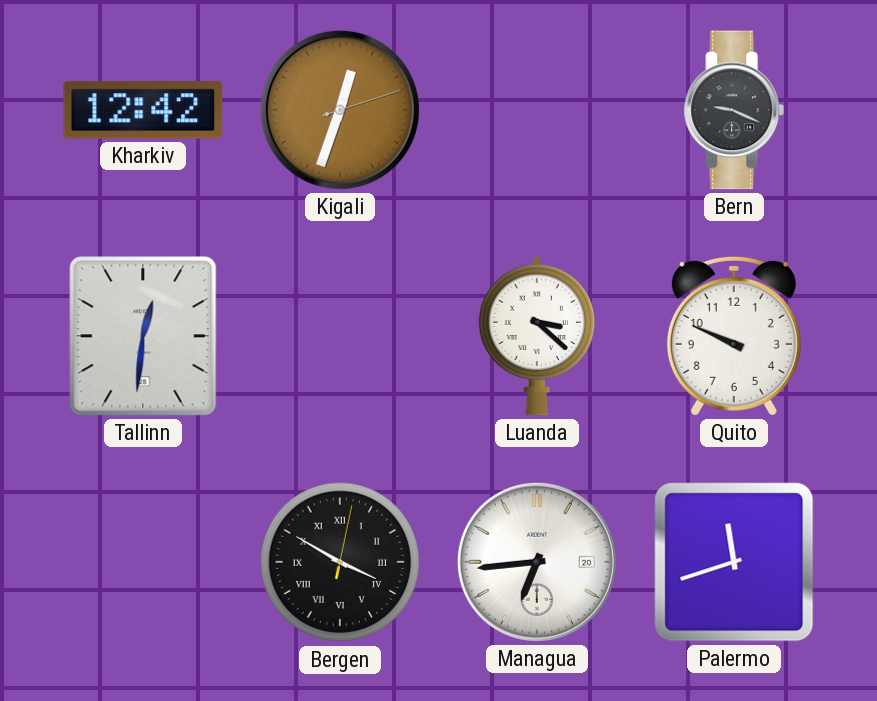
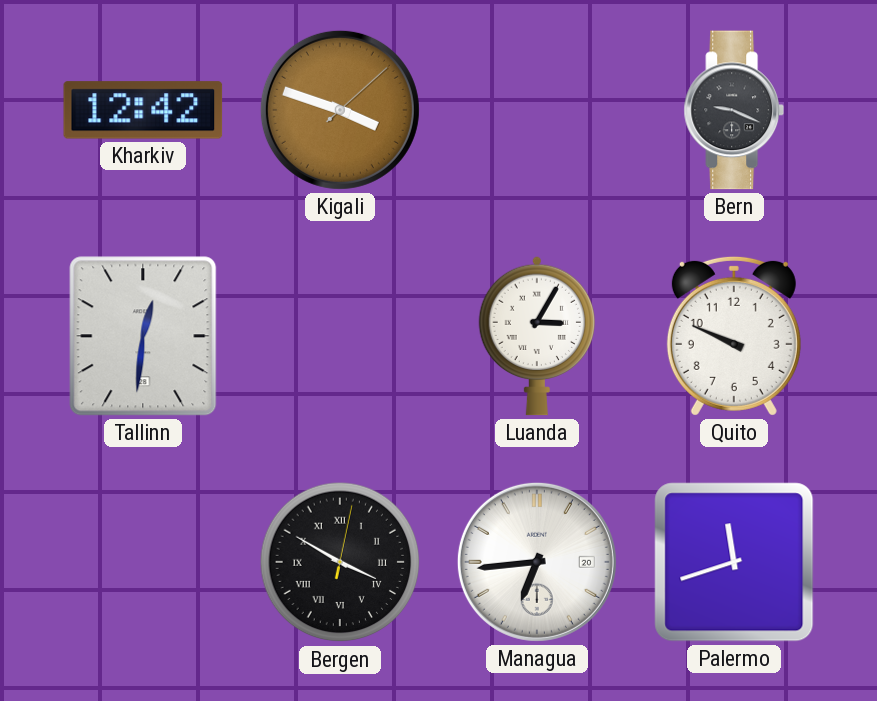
Kigali: 12:33 -> 3:48 (340, 110)
Luanda: 3:22 -> 3:05 (536, 336)
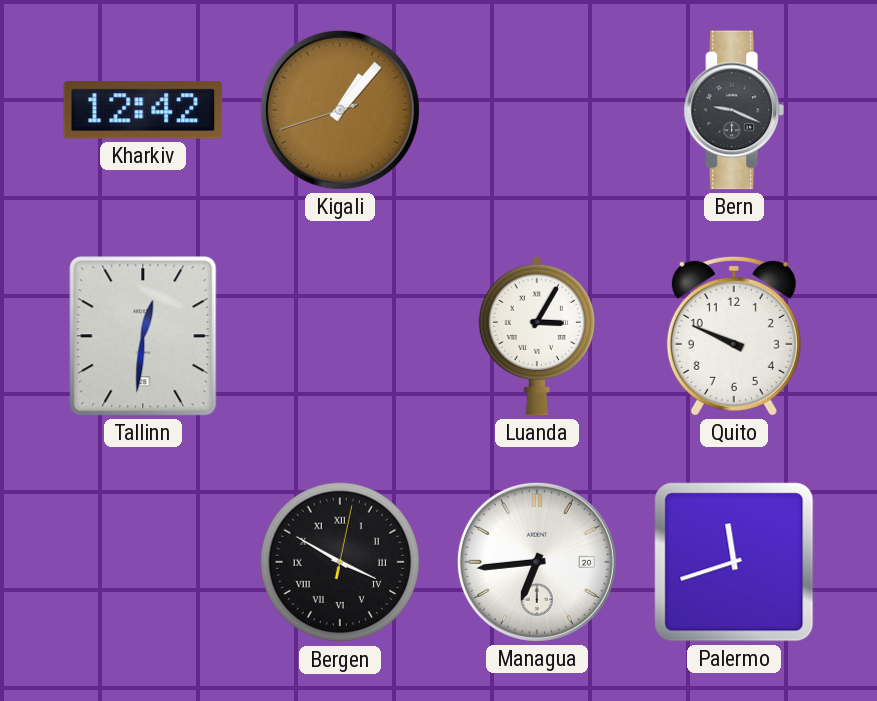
Kigali: 3:48 -> 1:06 (340, 110)
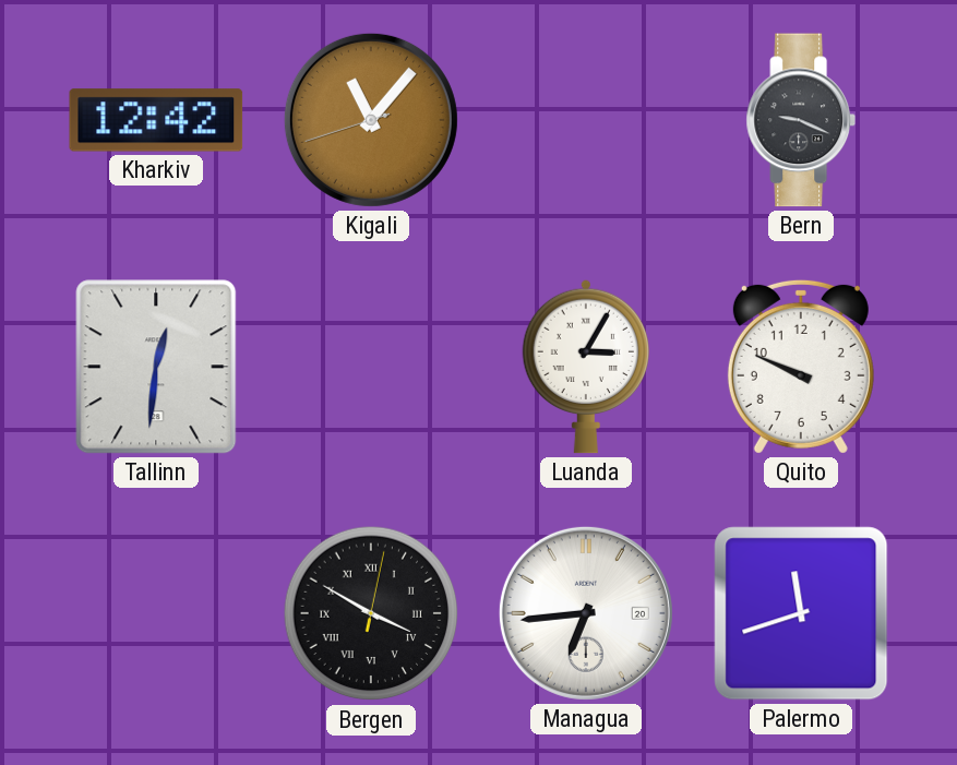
Kigali: 1:06 -> 11:06 (371, 120)
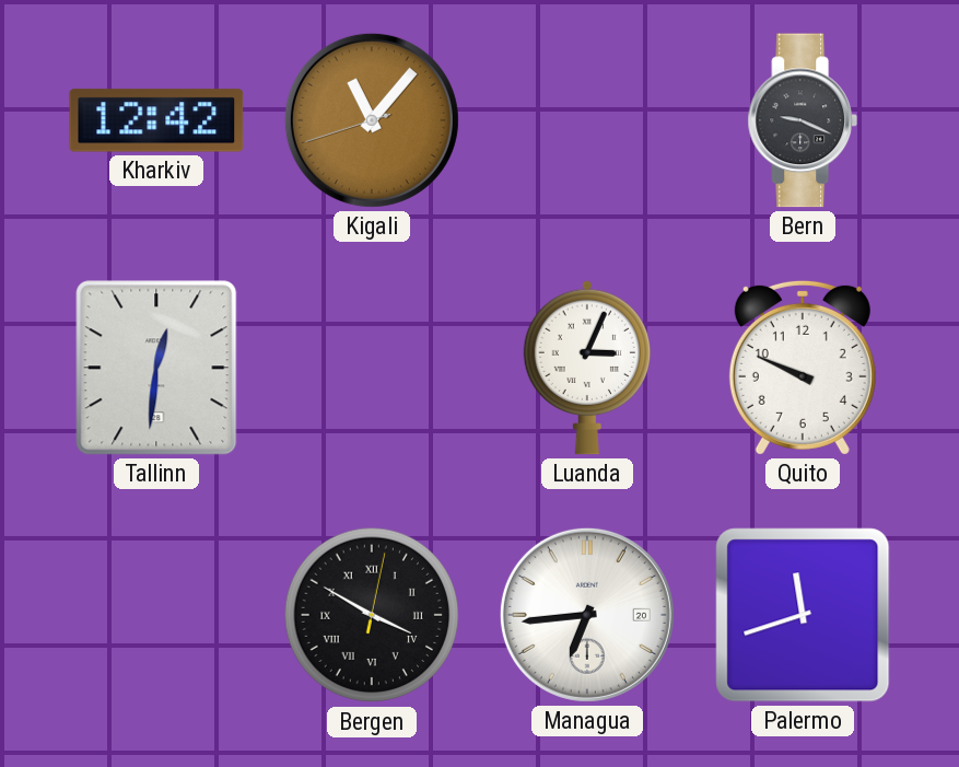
Luanda: 3:05 -> 3:04 (586, 368)
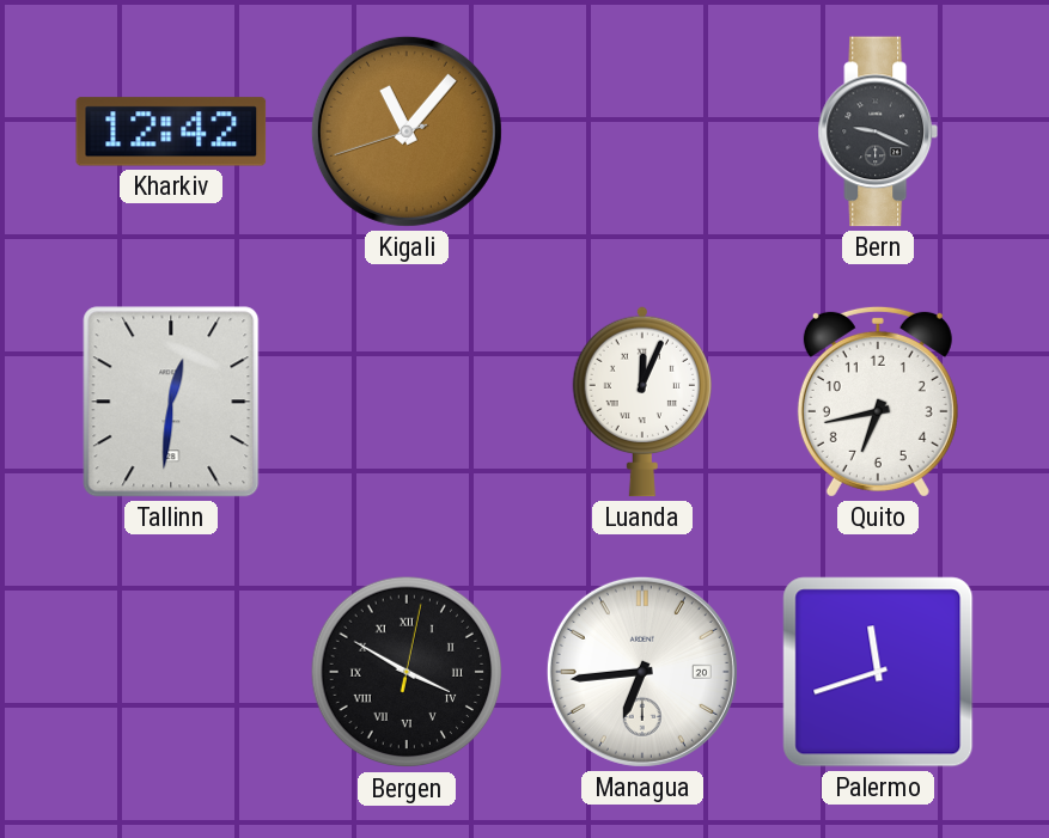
Luanda: 3:04 -> 12:04 (641, 402)
Quito: 9:49 -> 6:43 (878, 402)
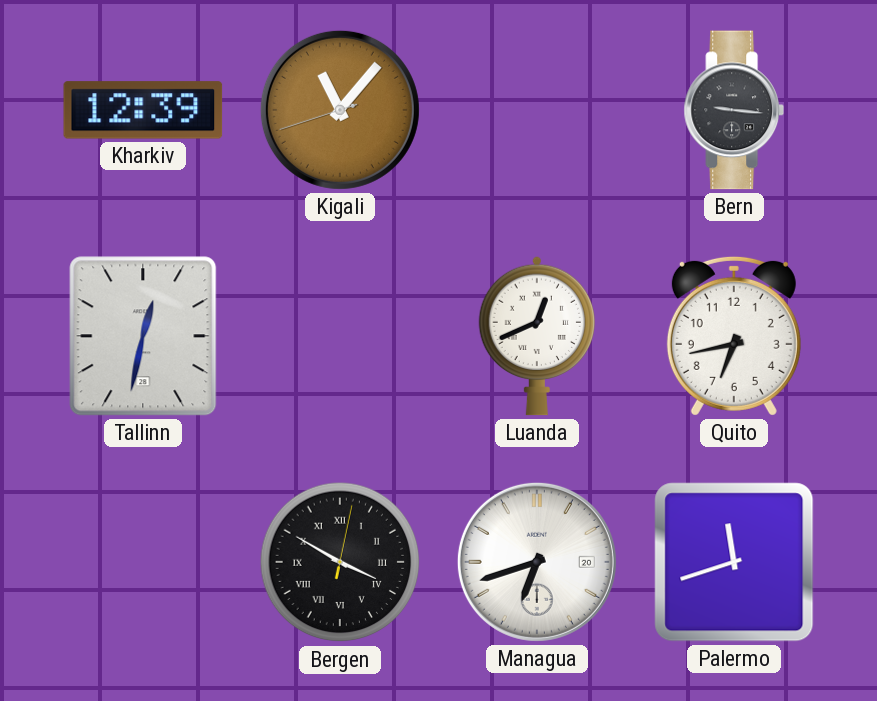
Kharkiv: 12:42 -> 12:39 (143, 110)
Bern: 9:19 -> 9:16 (734, 110)
Tallinn: 12:31 -> 12:32 (143, 336)
Luanda: 12:04 -> 12:41 (536, 336)
Managua: 6:44 -> 6:42 (537, 562)
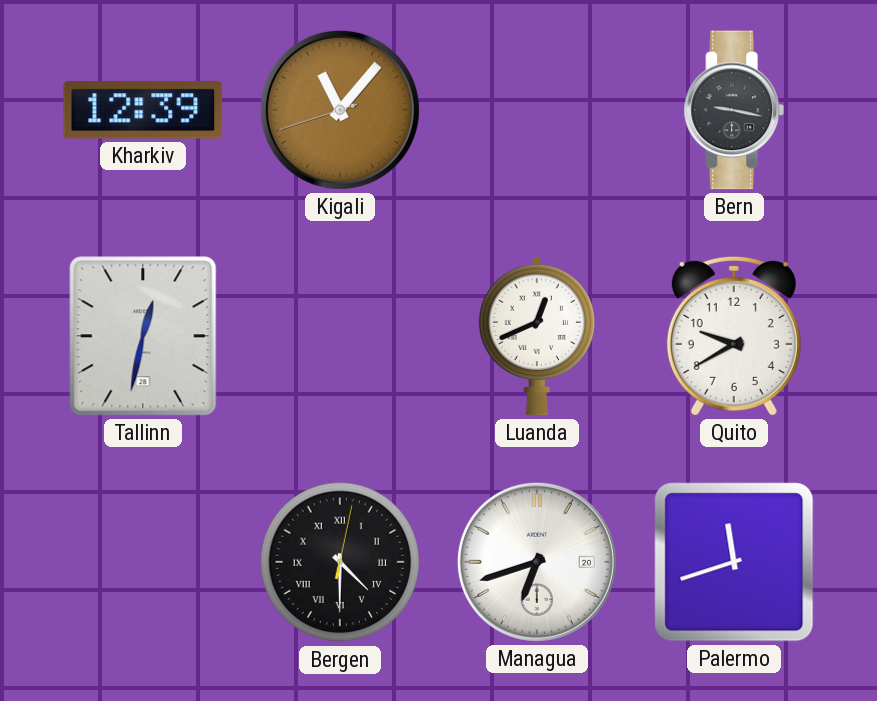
Bern: 9:16 -> 9:17 (734, 110)
Quito: 6:43 -> 9:40 (734, 336)
Bergen: 3:50 -> 4:30 (340, 562)
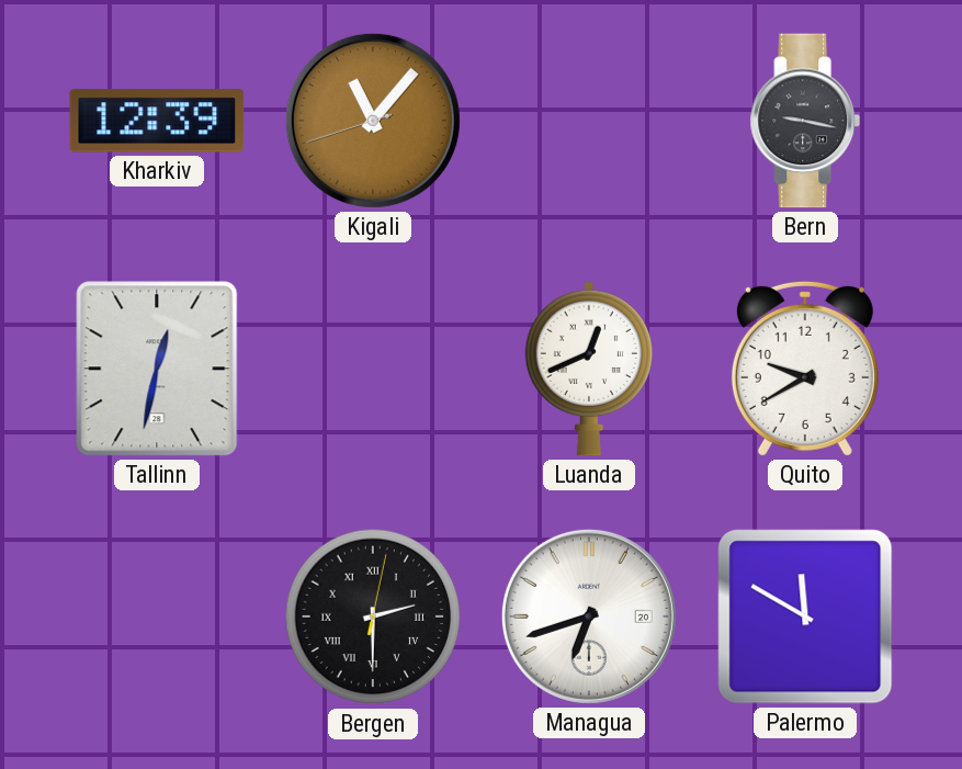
Bergen: 4:30 -> 2:30 (373, 617)
Palermo: 11:42 -> 11:50 (805, 617)
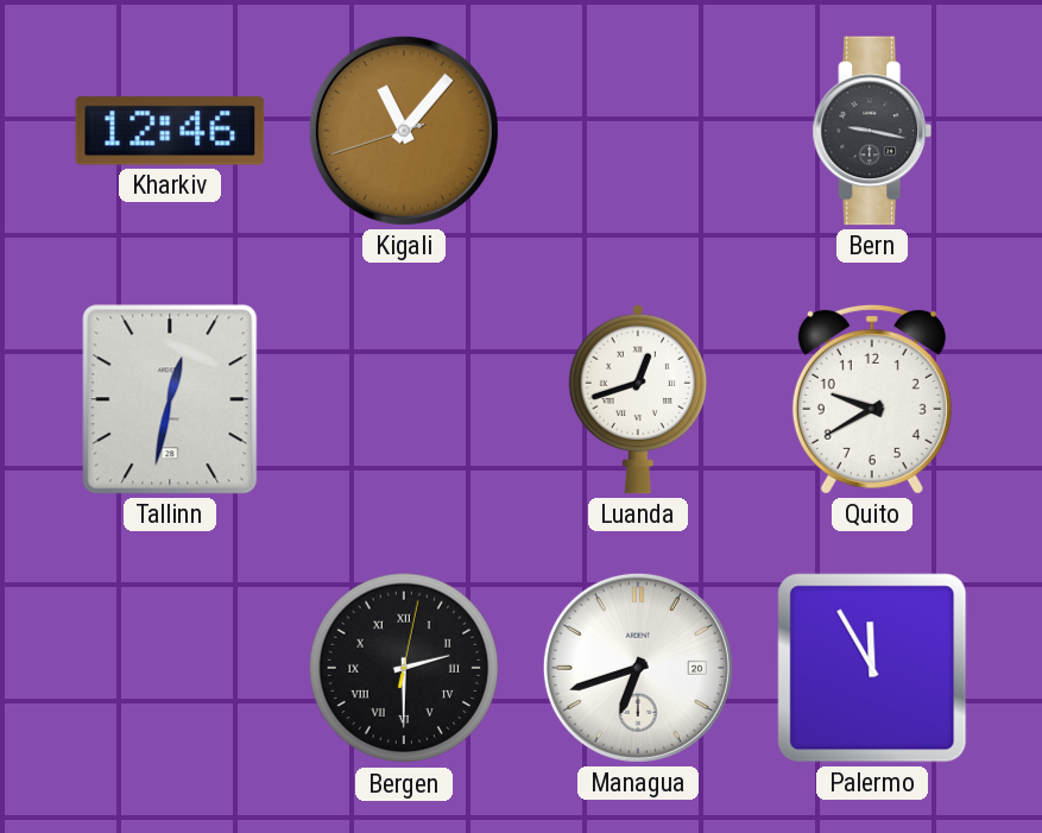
Kharkiv: 12:39 -> 12:46 (170, 131)
Luanda: 12:41 -> 12:42 (637, 399)
Palermo: 11:50 -> 11:55 (872, 668)
